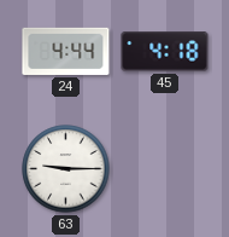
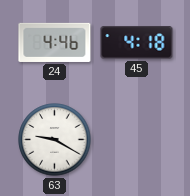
24: 4:44 -> 4:46 (55, 42)
63: 9:15 -> 9:20 (55, 140)
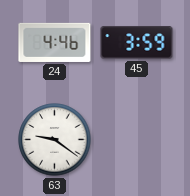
45: 4:18 -> 3:59 (137, 43)
63: 9:20 -> 9:21 (55, 140)
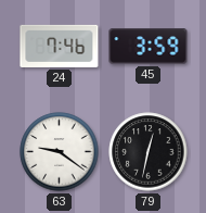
24: 4:46 -> 7:46 (60, 46)
79: none -> 12:32 (149, 152)
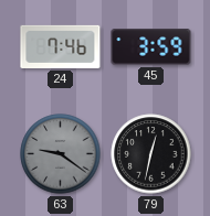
63 dial: white -> grey (61, 154)
